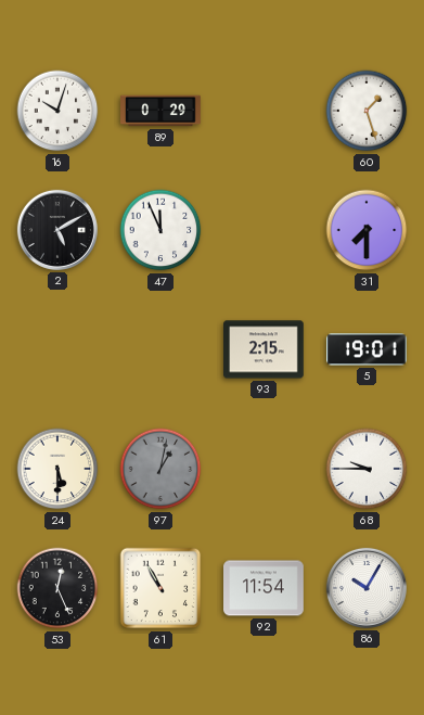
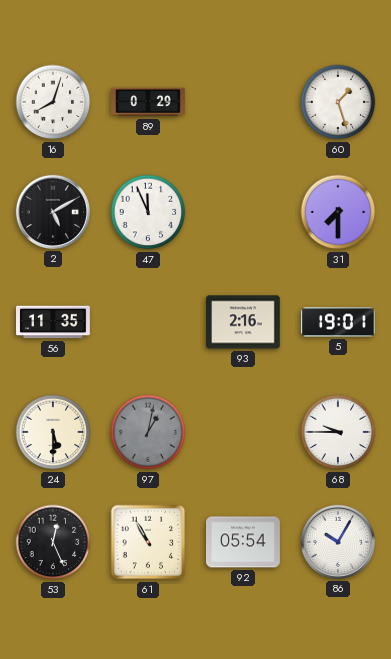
16: 10:03 -> 8:03 (53, 102)
56: none -> 11:35 (53, 322)
93: 2:15 -> 2:16 (244, 322)
92: 11:54 -> 05:54 (244, 542)
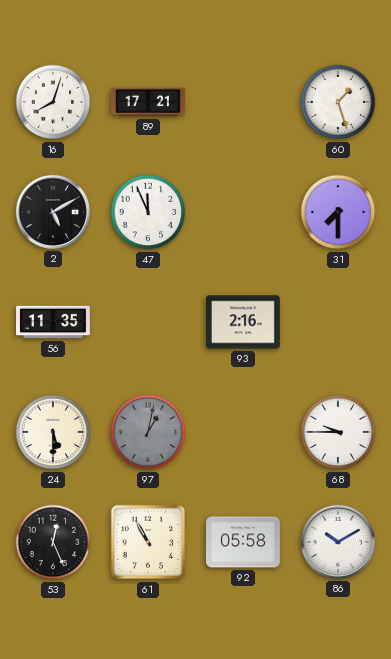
89: 0:29 -> 17:21 (148, 102)
5: 19:01 -> none (339, 322)
92: 05:54 -> 05:58 (244, 542)
86: 10:05 -> 10:10 (338, 542)
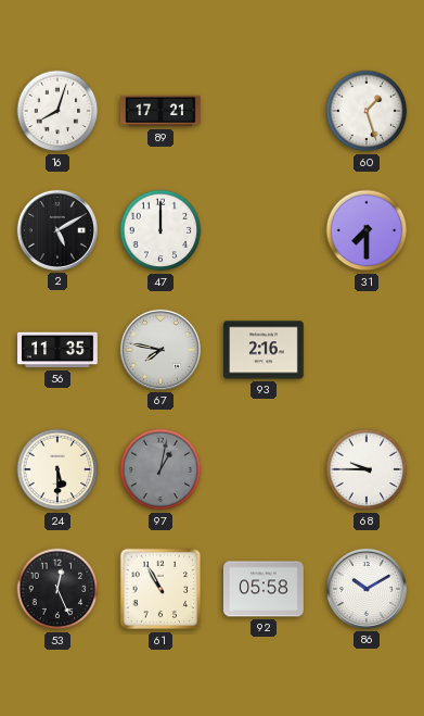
47: 11:56 -> 12:00 (160, 230)
67: none -> 7:47 (160, 350)
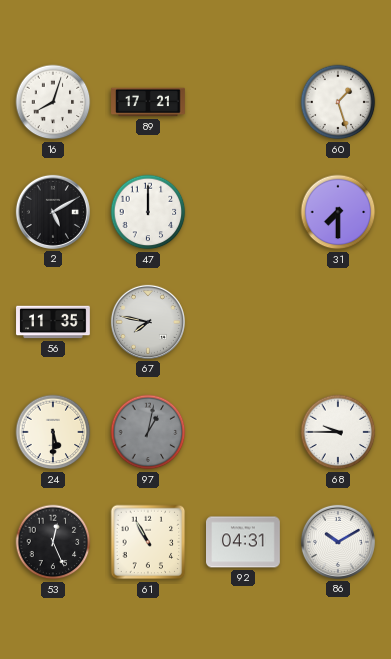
93: 2:16 -> none (265, 350)
92: 05:58 -> 04:31 (244, 542)
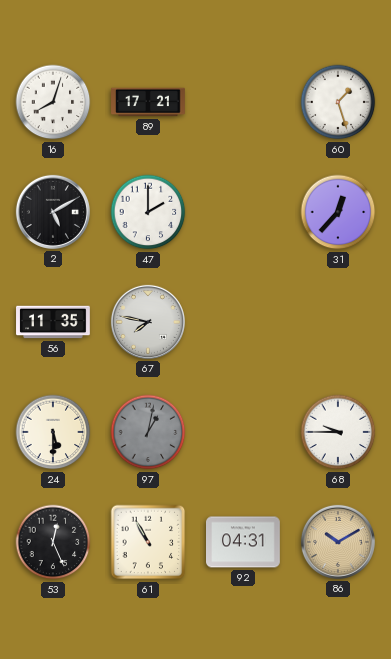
47: 12:00 -> 2:00 (148, 212)
31: 7:30 -> 12:37 (338, 212)
86 dial: white -> champagne (338, 542)
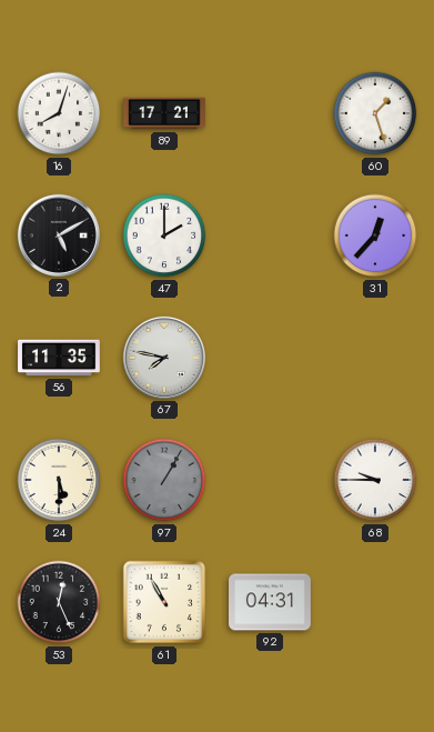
97: 1:02 -> 1:05 (164, 480)
86: 10:10 -> none (338, 542)
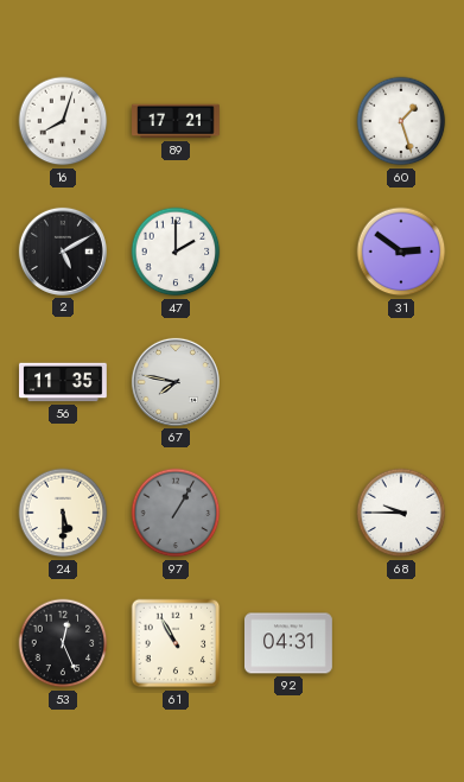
31: 12:37 -> 2:51 (401, 252)
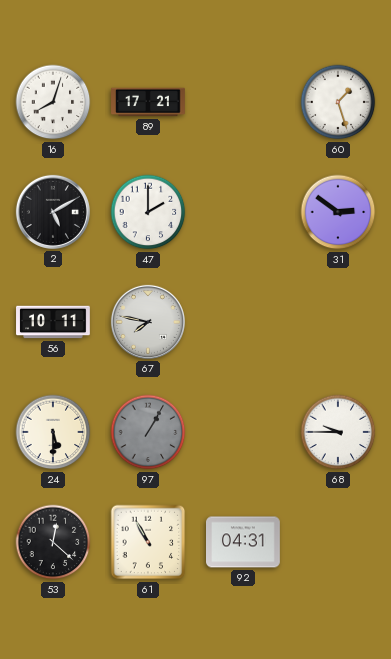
56: 11:35 -> 10:11 (53, 322)
53: 12:26 -> 12:22 (53, 542)
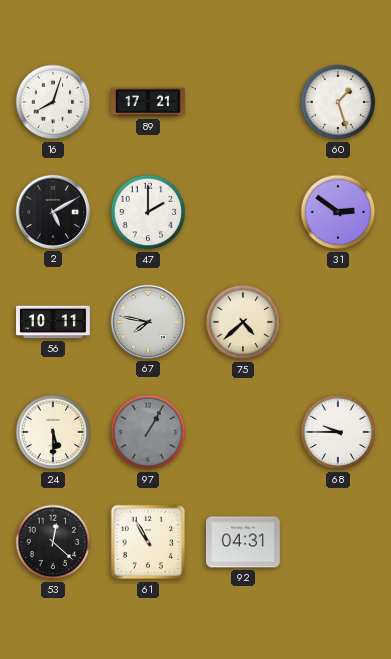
75: none -> 4:38 (243, 322)
